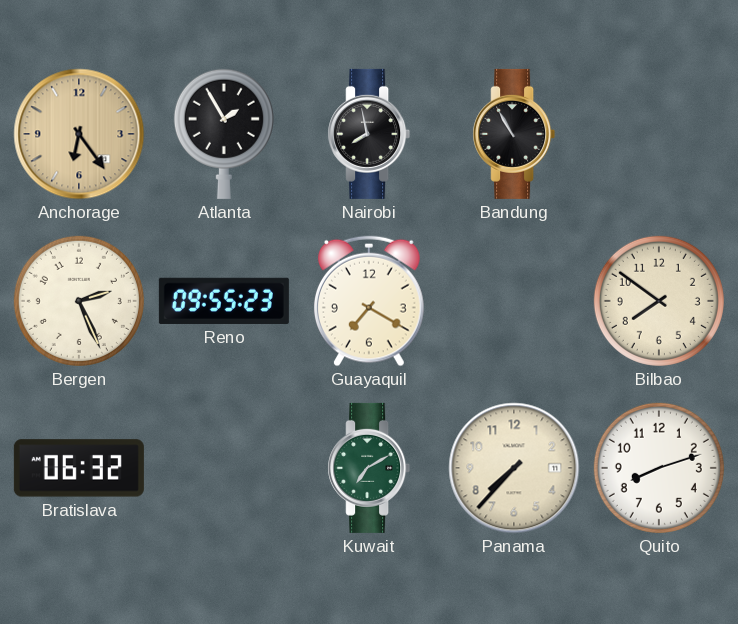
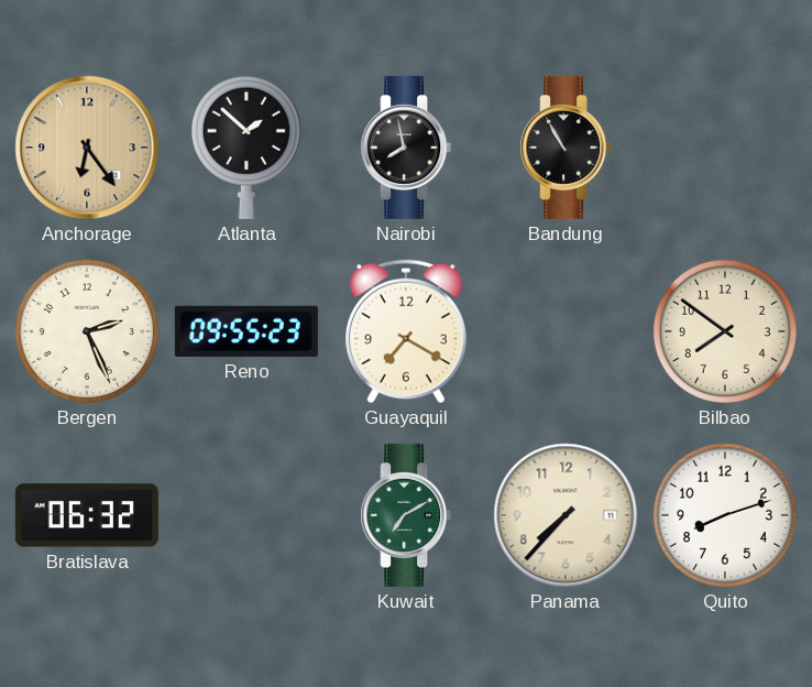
Atlanta: 1:55 -> 1:52 (246, 148)
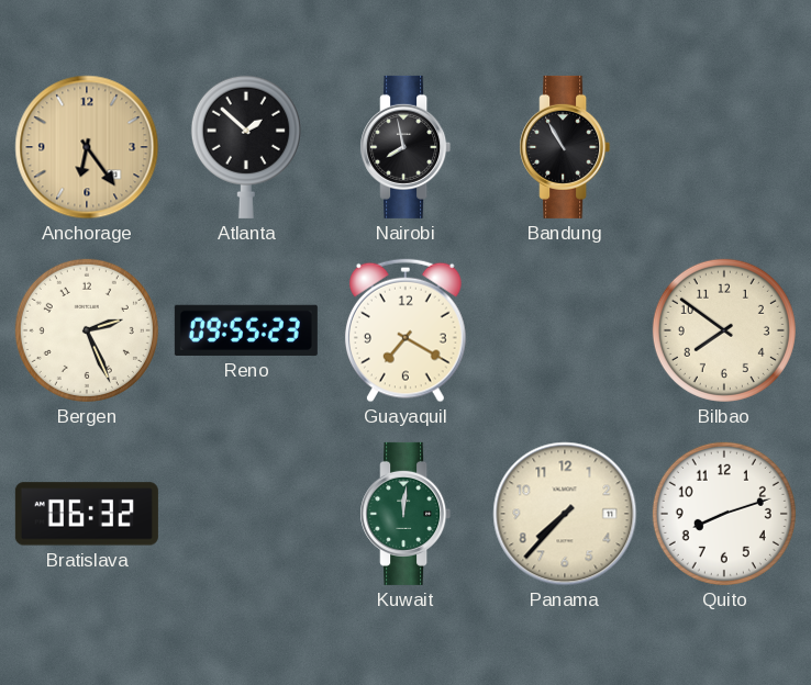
Kuwait: 7:10 -> 12:01 (405, 514)
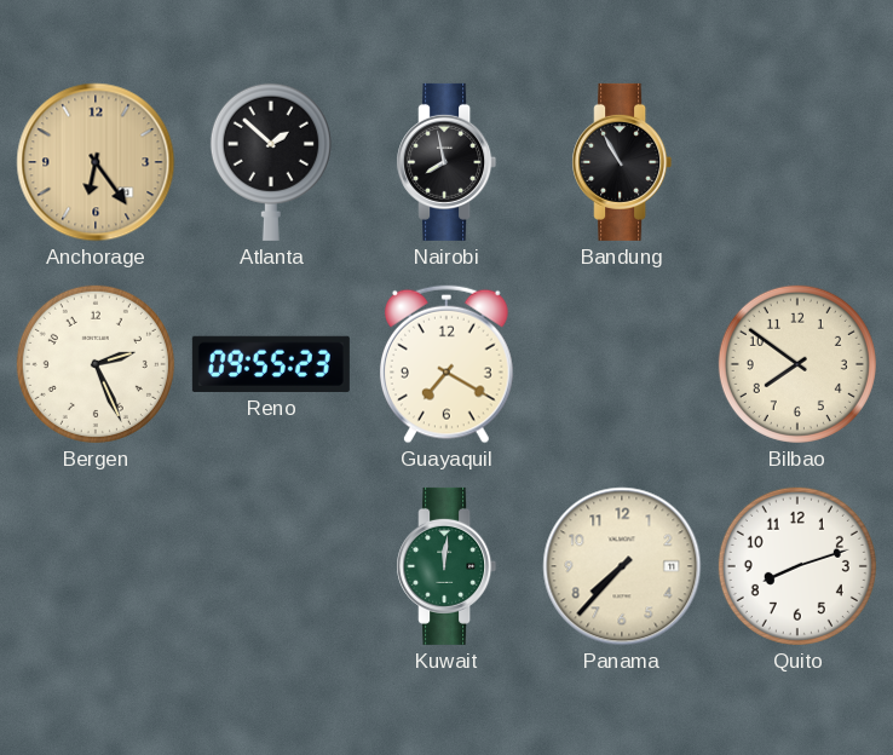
Bratislava: 06:32 -> none (87, 514)
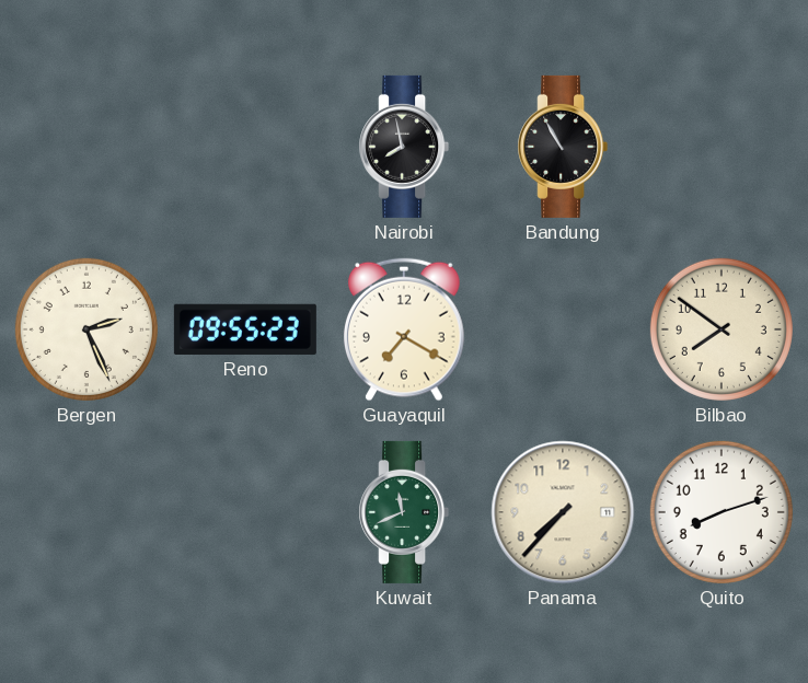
Anchorage: 6:24 -> none (96, 162)
Atlanta: 1:52 -> none (271, 162)
Kuwait: 12:01 -> 11:41 (404, 512)
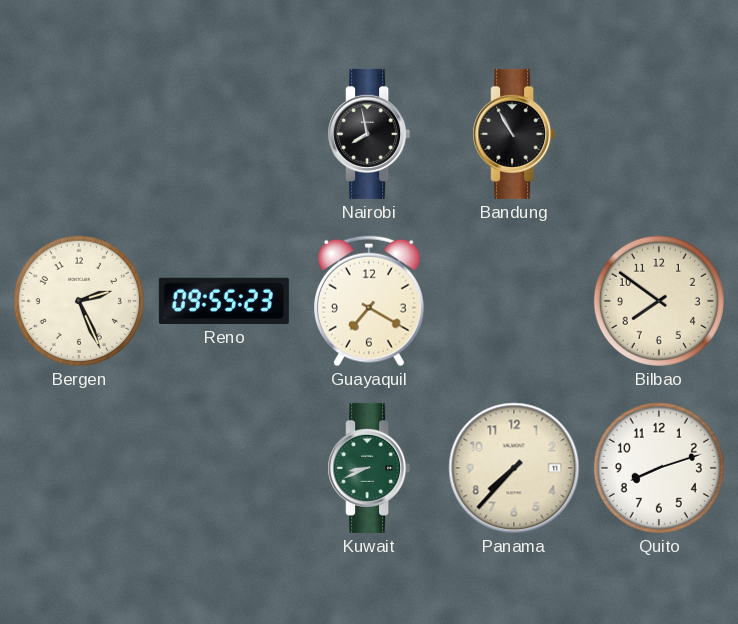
Kuwait: 11:41 -> 8:41 (369, 468)
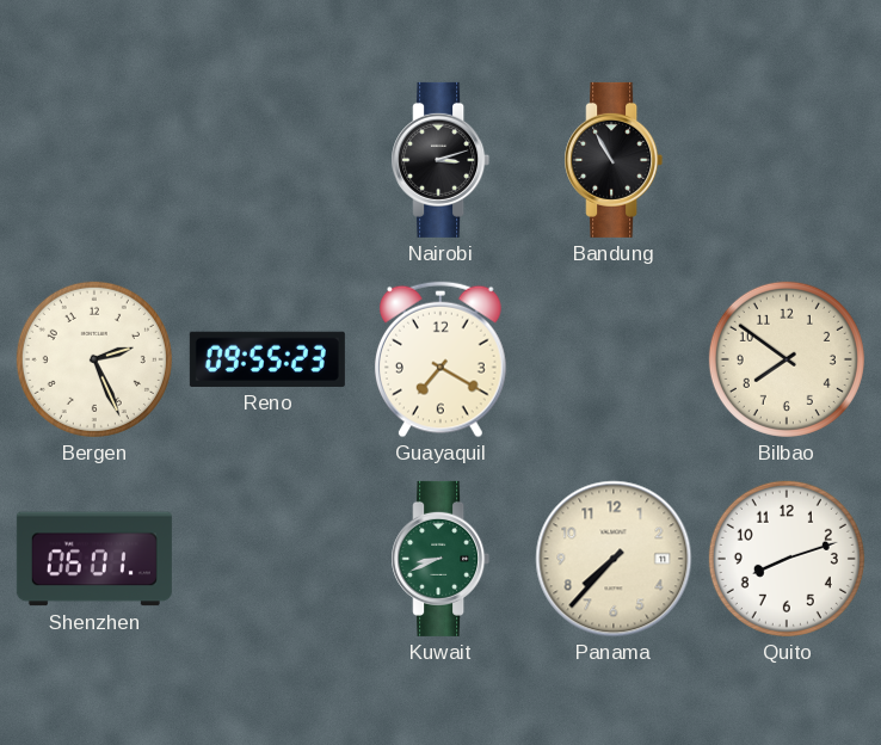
Nairobi: 7:58 -> 3:12 (440, 160)
Shenzhen: none -> 06:01 (94, 559)
